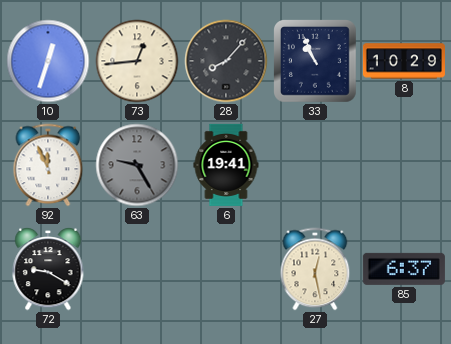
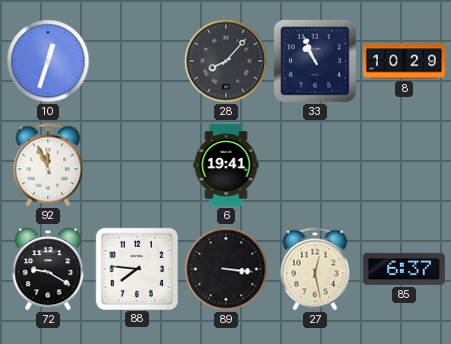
73: 12:44 -> none (137, 61)
63: 9:25 -> none (137, 165)
88: none -> 7:46 (136, 268)
89: none -> 3:16 (226, 269)
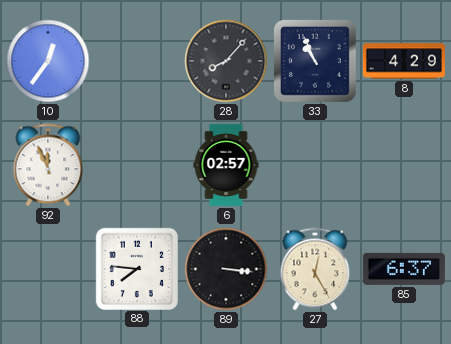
10: 12:33 -> 12:36 (48, 61)
8: 10:29 -> 4:29 (404, 61)
6: 19:41 -> 02:57 (226, 165)
72: 9:20 -> none (48, 269)
27: 12:28 -> 12:25 (315, 269)
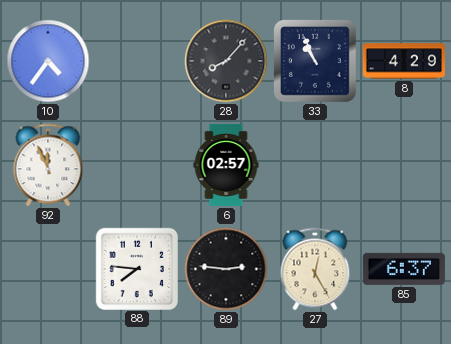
10: 12:36 -> 4:36 (48, 61)
89: 3:16 -> 2:46 (226, 269)
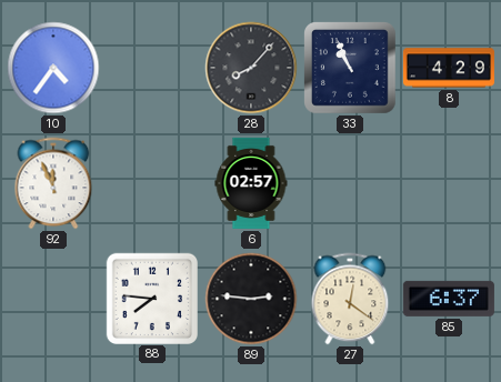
27: 12:25 -> 12:21 (350, 299)
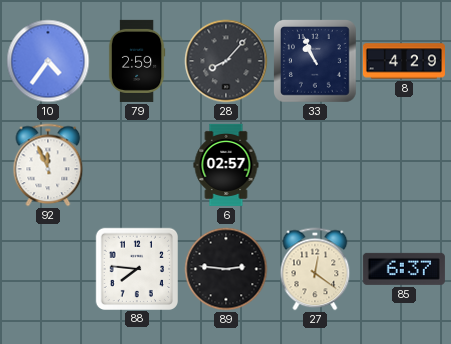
79: none -> 2:59 (137, 61)
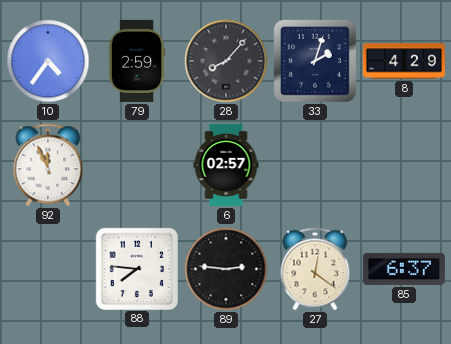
33: 10:56 -> 2:03 (316, 62)
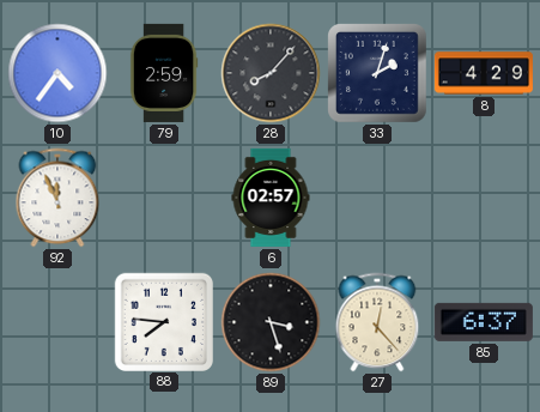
89: 2:46 -> 3:27 (271, 322)
27: 12:21 -> 12:23 (377, 322)
